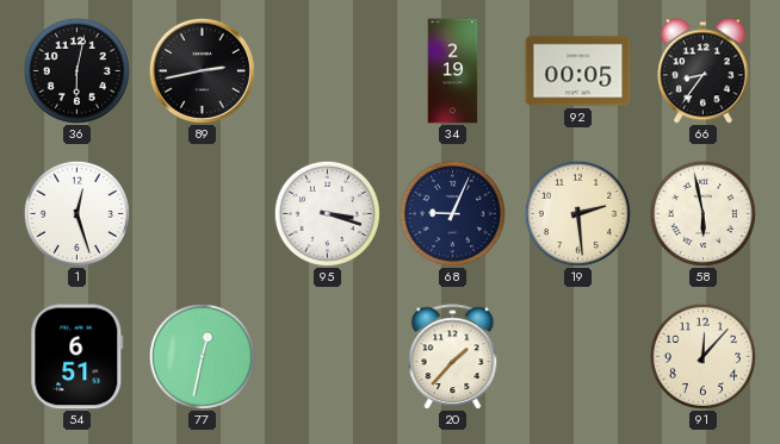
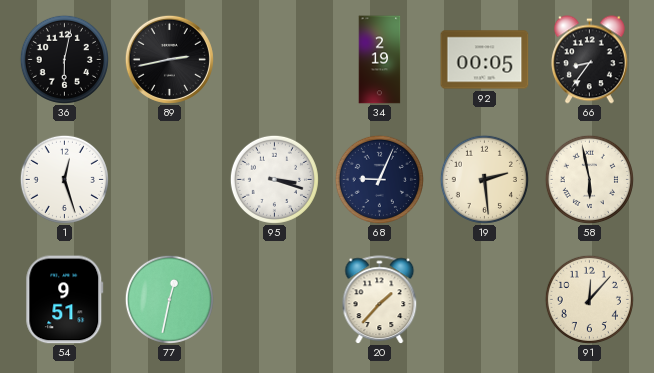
54: 6:51 -> 9:51 (65, 300)
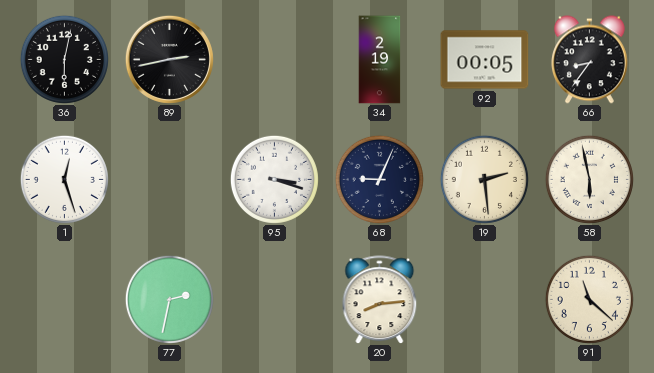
54: 9:51 -> none (65, 300)
77: 12:32 -> 2:32 (169, 299)
20: 1:37 -> 8:14 (380, 300)
91: 12:07 -> 11:22 (589, 299)
